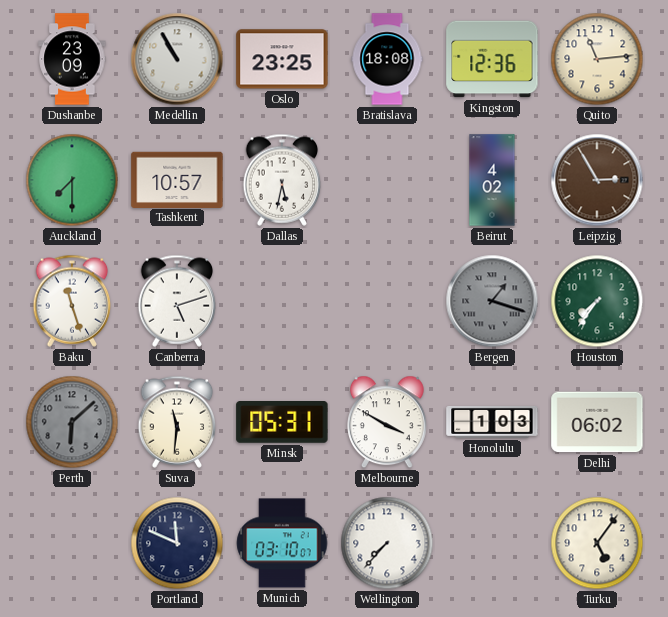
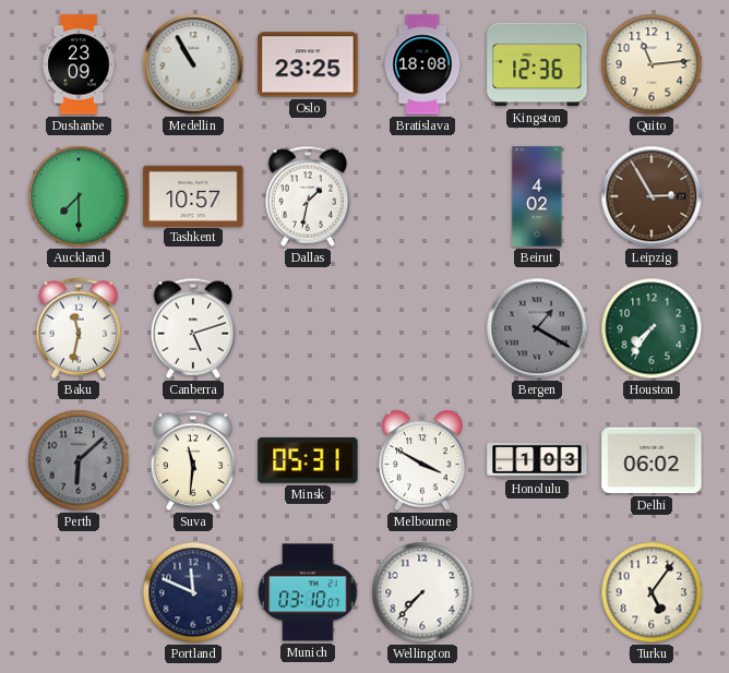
Dallas: 5:32 -> 1:32 (308, 196)
Baku: 11:27 -> 11:32 (79, 328)
Bergen: 1:18 -> 1:20 (537, 328)
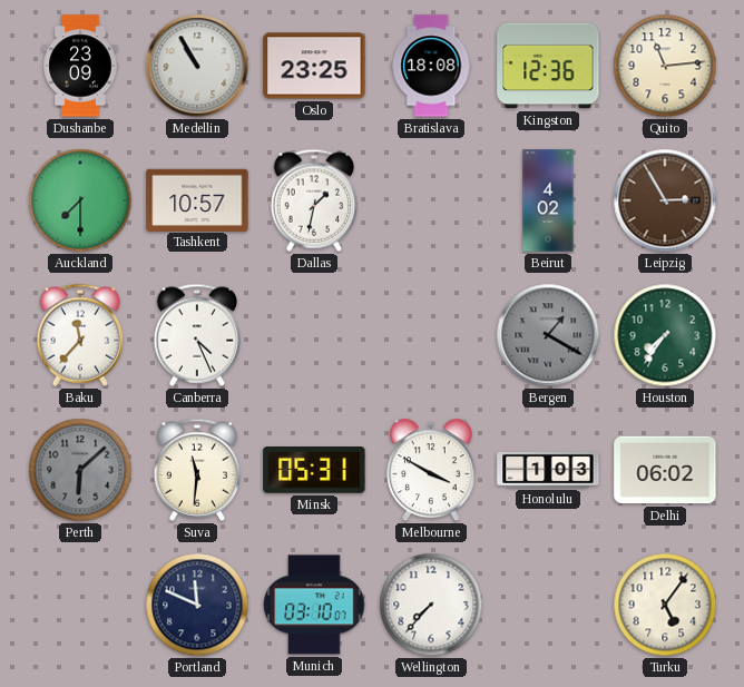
Baku: 11:32 -> 11:37 (80, 335)
Canberra: 5:12 -> 4:26 (197, 335)
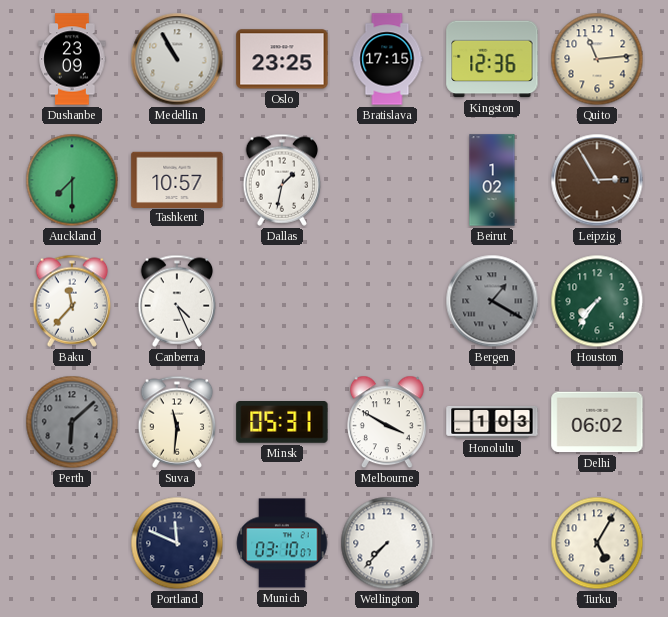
Bratislava: 18:08 -> 17:15 (387, 59)
Beirut: 4:02 -> 1:02 (492, 180)
Turku: 5:06 -> 5:05 (597, 543)
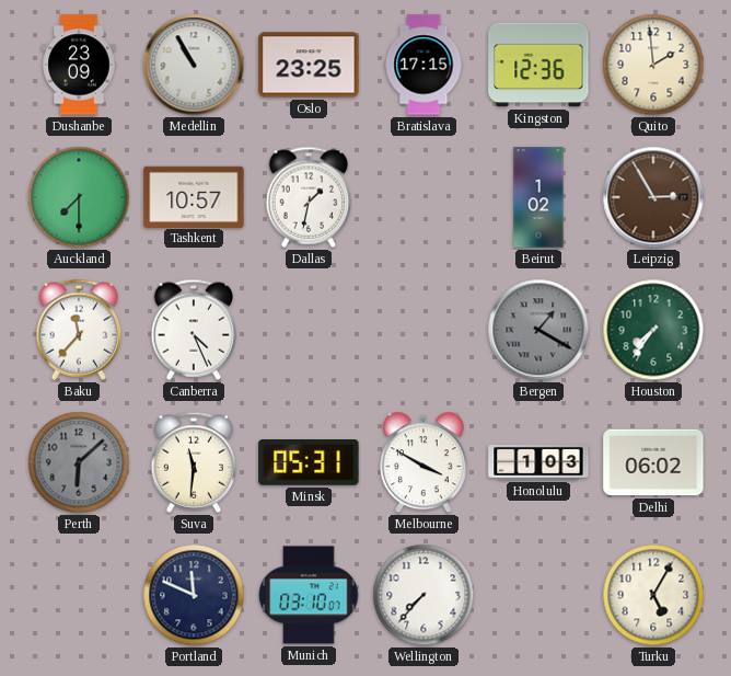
Quito: 11:14 -> 1:59 (653, 65)
